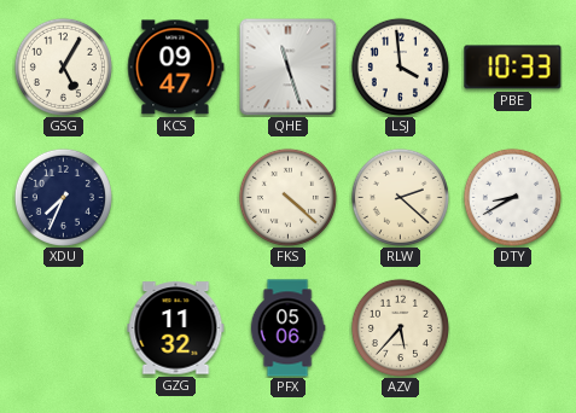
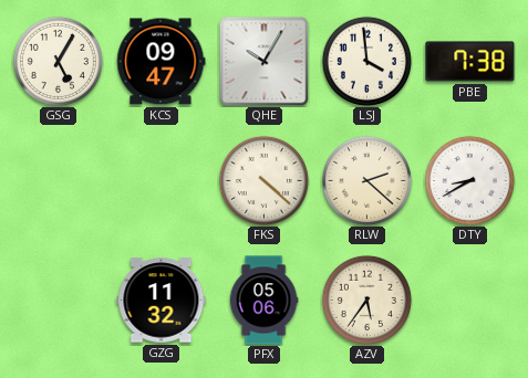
QHE: 11:27 -> 10:05 (263, 61)
PBE: 10:33 -> 7:38 (470, 62)
XDU: 7:34 -> none (63, 197)
AZV: 5:37 -> 5:36 (366, 300)
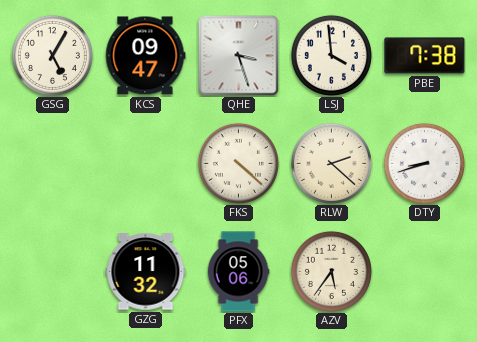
QHE: 10:05 -> 3:27 (238, 55)
DTY: 8:40 -> 8:42 (424, 163)
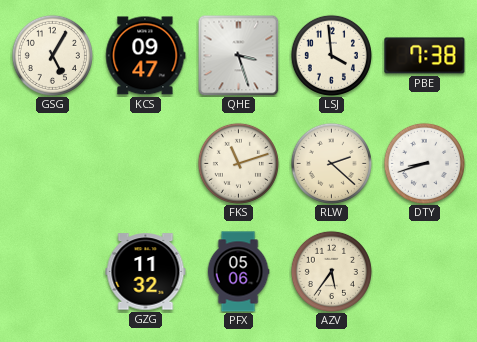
FKS: 4:22 -> 11:12 (238, 163)
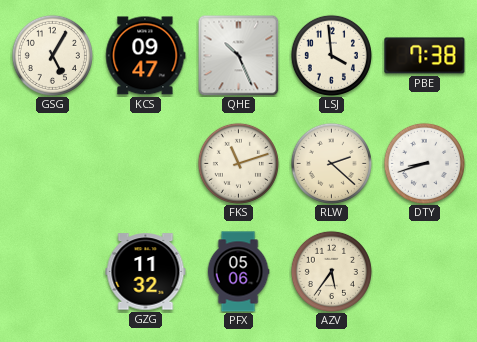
QHE: 3:27 -> 10:26 (238, 55)
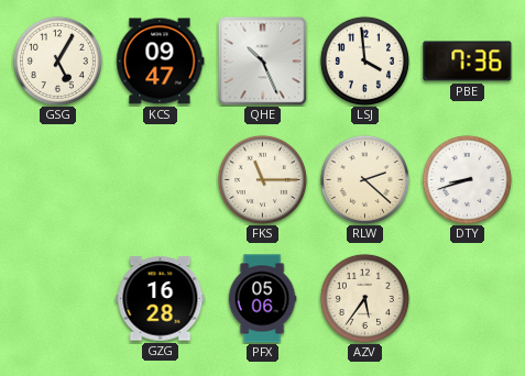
PBE: 7:38 -> 7:36 (468, 62)
FKS: 11:12 -> 11:15 (262, 179)
GZG: 11:32 -> 16:28 (161, 299)
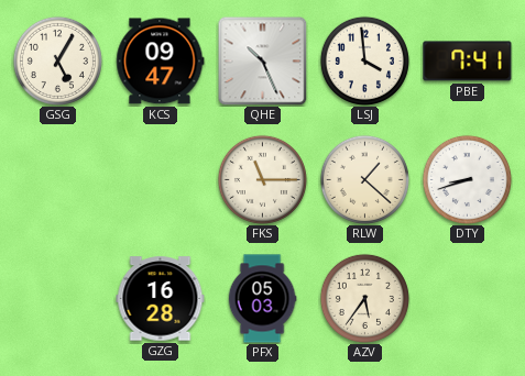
PBE: 7:36 -> 7:41 (468, 62)
RLW: 2:22 -> 1:22 (364, 179)
PFX: 05:06 -> 05:03 (262, 299)
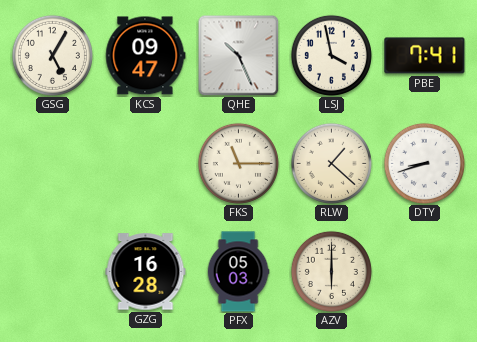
LSJ: 3:59 -> 3:58 (331, 55)
AZV: 5:36 -> 6:00 (331, 271)
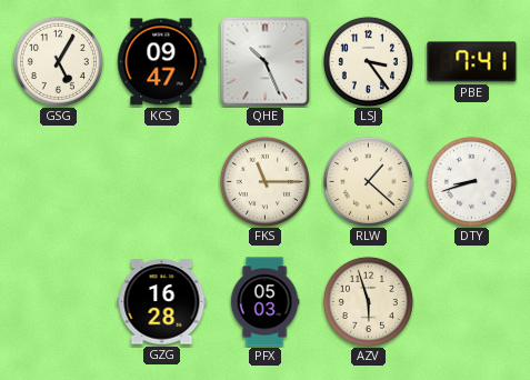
LSJ: 3:58 -> 3:24 (368, 61)
AZV: 6:00 -> 5:57 (368, 301)
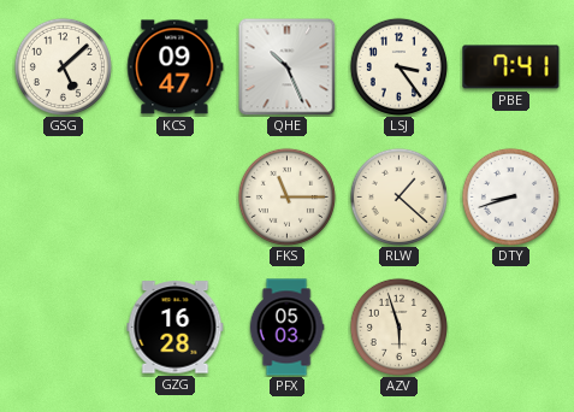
GSG: 5:05 -> 5:08 (63, 66)
